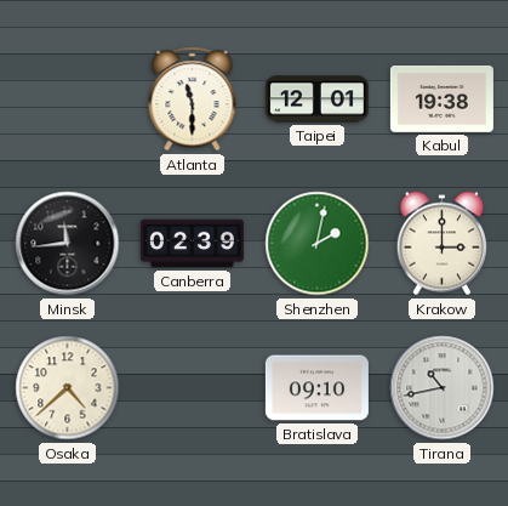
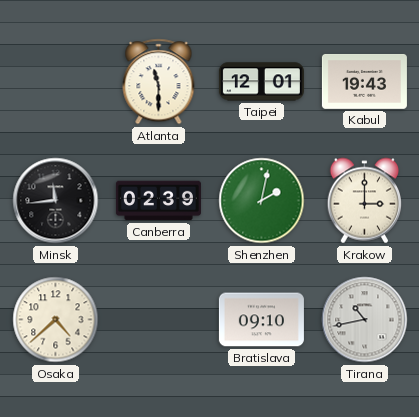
Kabul: 19:38 -> 19:43 (364, 81)
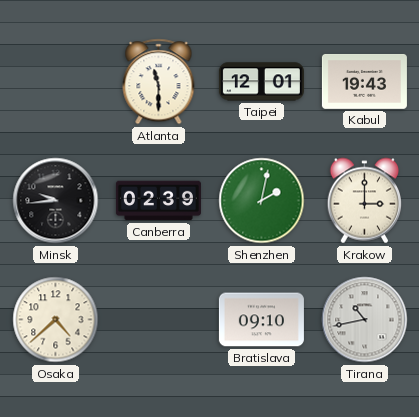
Minsk: 11:44 -> 9:44 (56, 201)
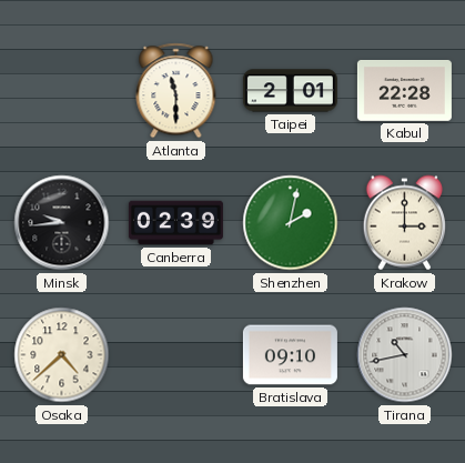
Taipei: 12:01 -> 2:01 (290, 91)
Kabul: 19:43 -> 22:28 (404, 90)
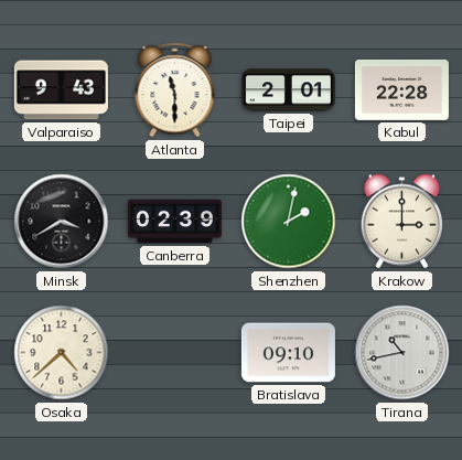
Valparaiso: none -> 9:43 (61, 90)
Minsk: 9:44 -> 3:40 (62, 222)
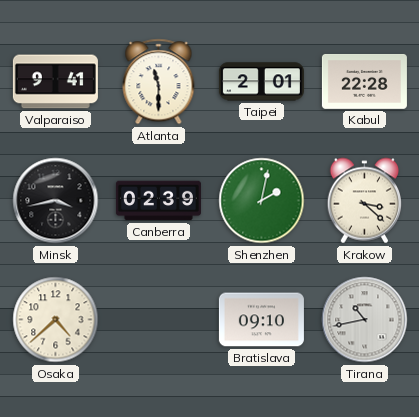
Valparaiso: 9:43 -> 9:41 (55, 82)
Minsk: 3:40 -> 3:43 (56, 201)
Krakow: 3:00 -> 3:22 (364, 201)
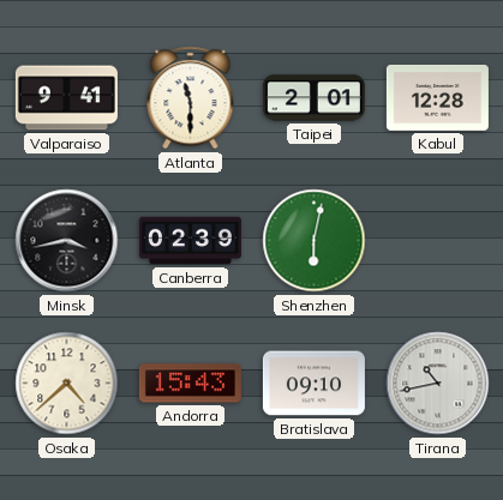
Kabul: 22:28 -> 12:28 (437, 97)
Shenzhen: 2:02 -> 6:02 (315, 241)
Krakow: 3:22 -> none (364, 201)
Andorra: none -> 15:43 (190, 384)
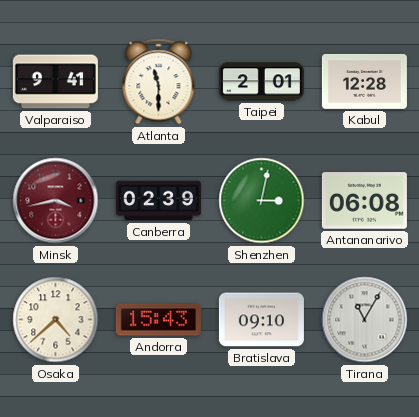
Minsk dial: black -> burgundy (56, 201)
Shenzhen: 6:02 -> 3:02 (262, 201)
Antananarivo: none -> 06:08 (364, 201)
Tirana: 10:43 -> 11:05 (365, 320)
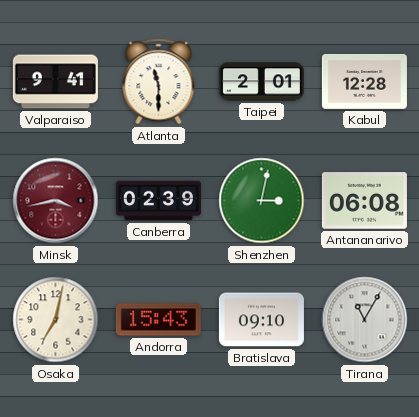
Osaka: 4:38 -> 7:02 (56, 320)
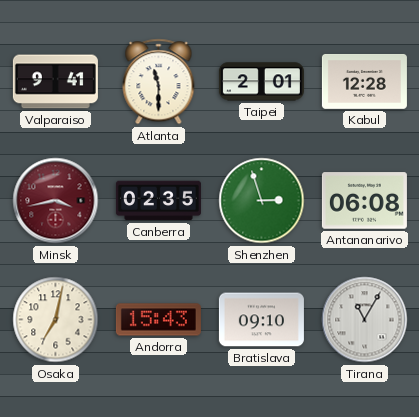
Canberra: 02:39 -> 02:35 (158, 201)
Shenzhen: 3:02 -> 2:57 (262, 201)
